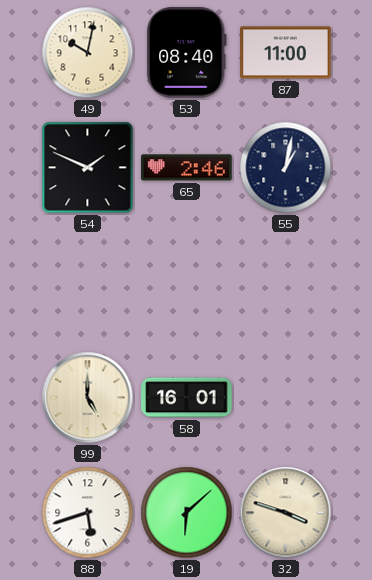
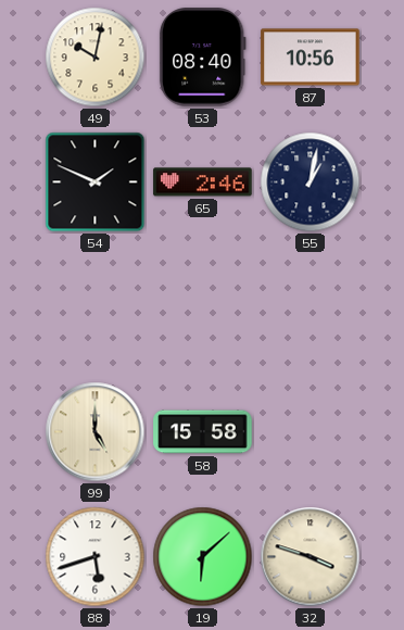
87: 11:00 -> 10:56 (311, 58)
58: 16:01 -> 15:58 (203, 432)
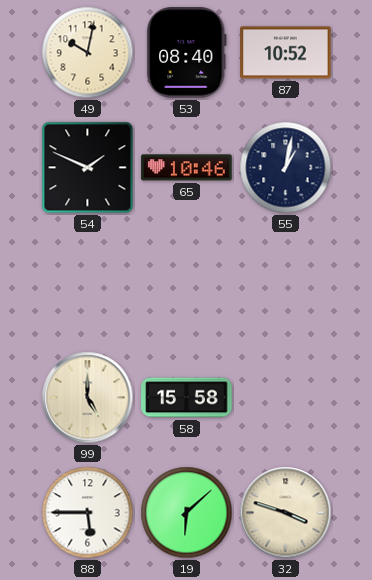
87: 10:56 -> 10:52 (286, 53)
65: 2:46 -> 10:46 (187, 168)
88: 5:42 -> 5:45 (88, 513)
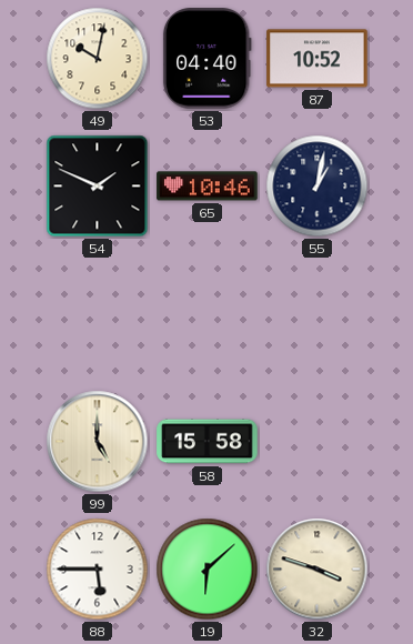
53: 08:40 -> 04:40 (206, 59)
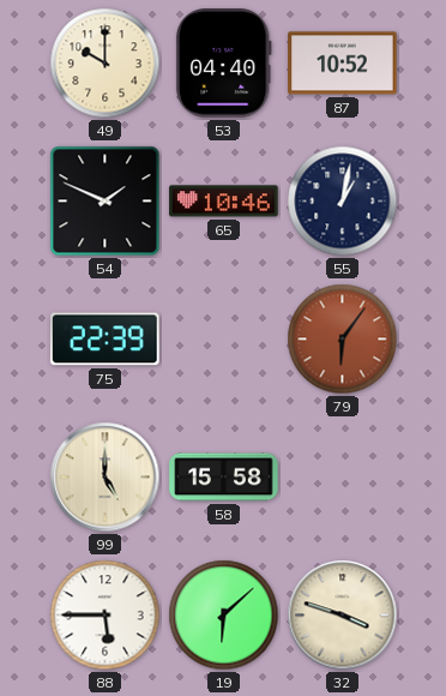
49: 10:02 -> 10:00 (106, 64)
75: none -> 22:39 (106, 340)
79: none -> 6:06 (343, 340)
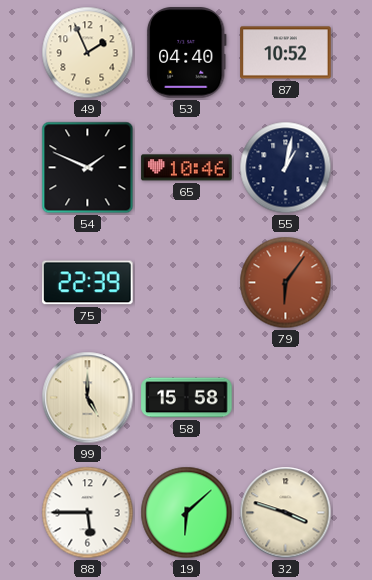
49: 10:00 -> 1:56 (88, 53)
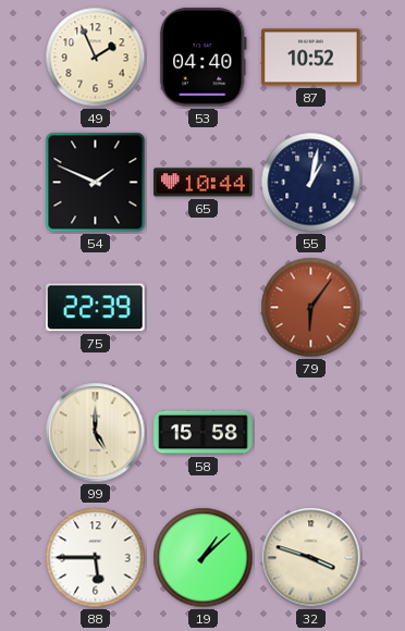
65: 10:46 -> 10:44 (204, 183)
19: 6:08 -> 1:08 (204, 558)
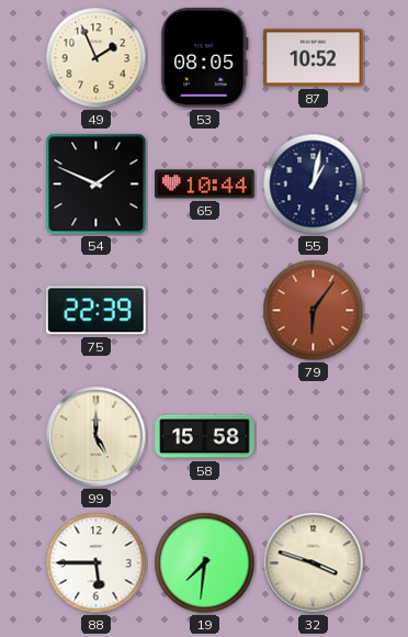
53: 04:40 -> 08:05 (204, 58)
19: 1:08 -> 7:31 (205, 563)
